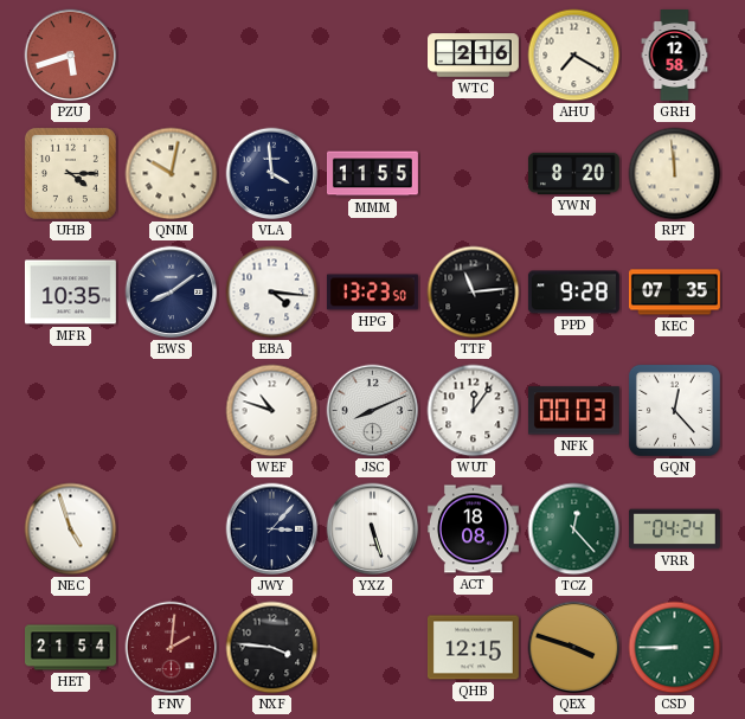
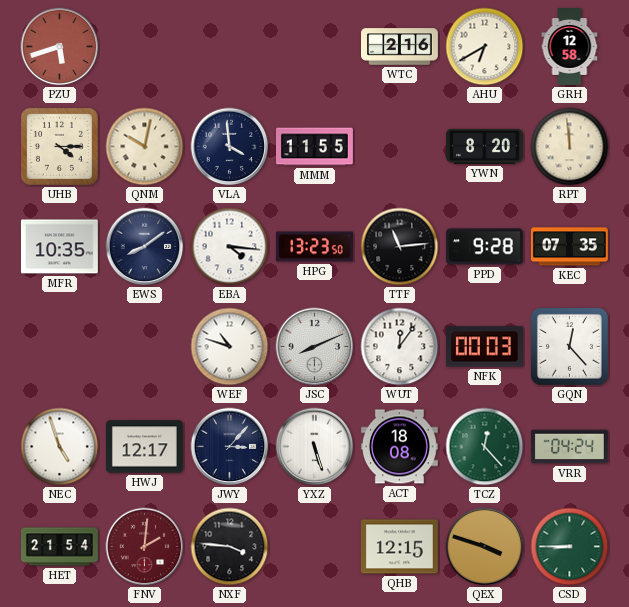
AHU: 7:20 -> 6:40 (485, 47)
HWJ: none -> 12:17 (144, 447)
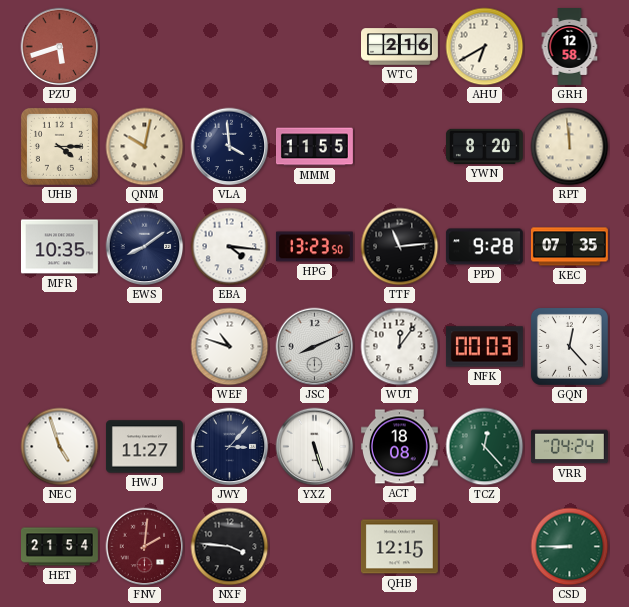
HWJ: 12:17 -> 11:27 (144, 447)
QEX: 3:48 -> none (485, 547)
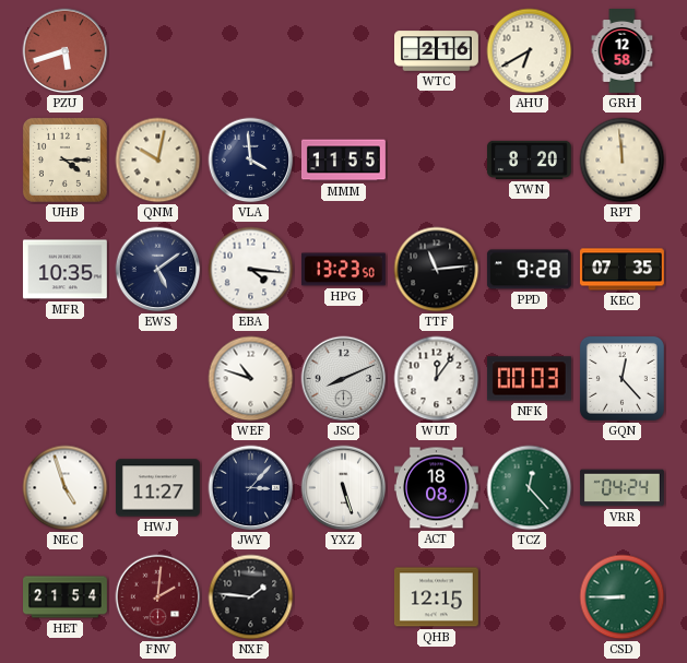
EWS: 8:09 -> 5:09 (158, 270)
NXF: 3:46 -> 1:46 (251, 597)
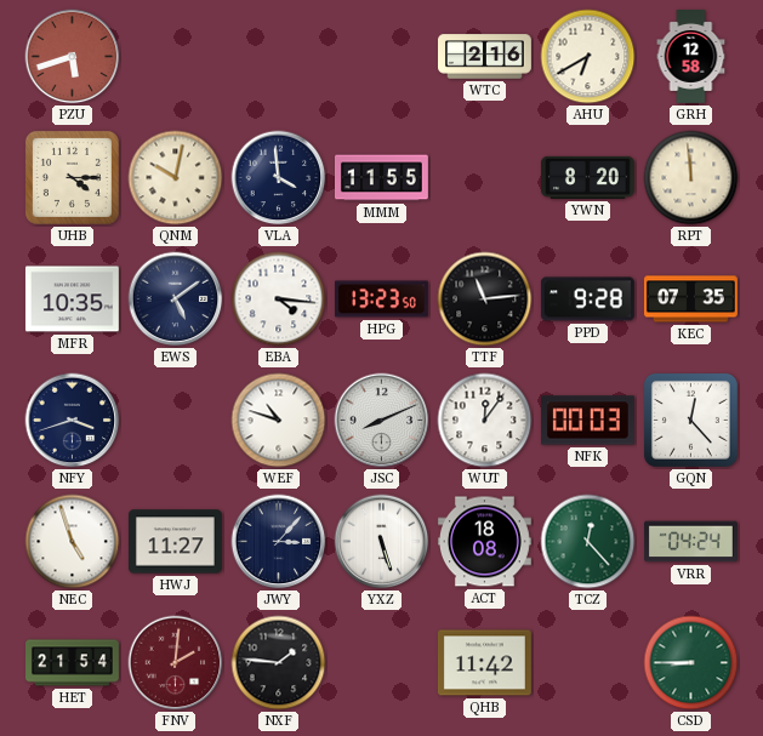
NFY: none -> 3:42 (73, 421)
QHB: 12:15 -> 11:42 (484, 663)
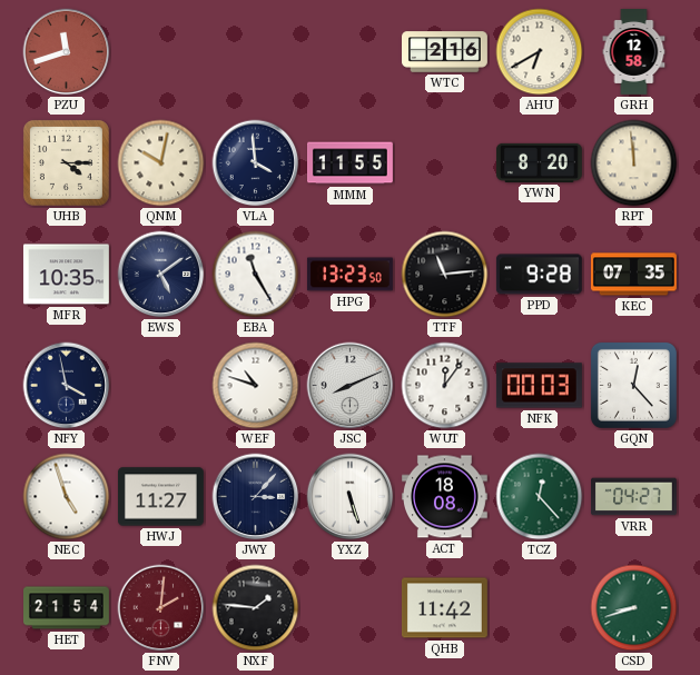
PZU: 5:42 -> 11:42 (67, 52)
EBA: 4:16 -> 11:25 (256, 275)
NFY: 3:42 -> 3:58 (67, 386)
VRR: 04:24 -> 04:27 (634, 497)
CSD: 8:45 -> 8:42 (634, 608)
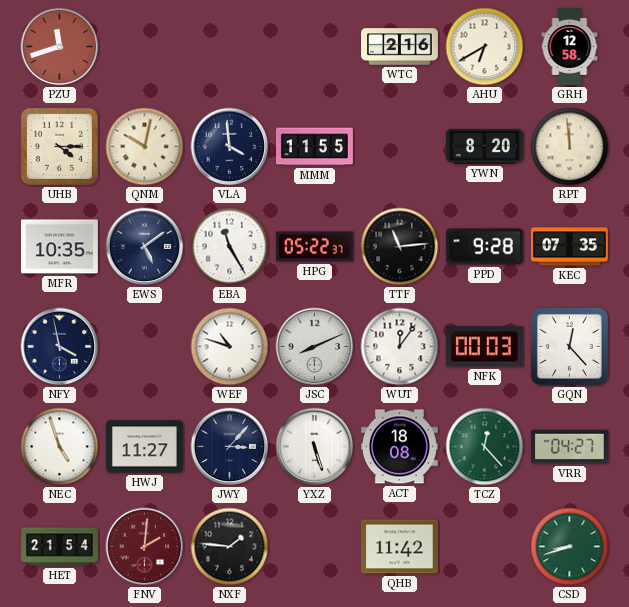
HPG: 13:23 -> 05:22 (314, 247)
